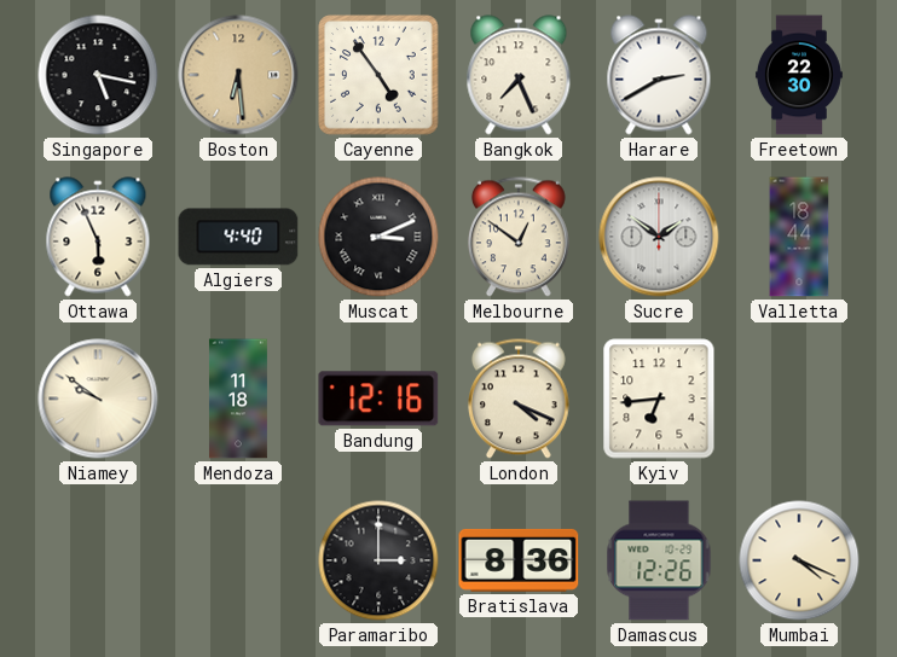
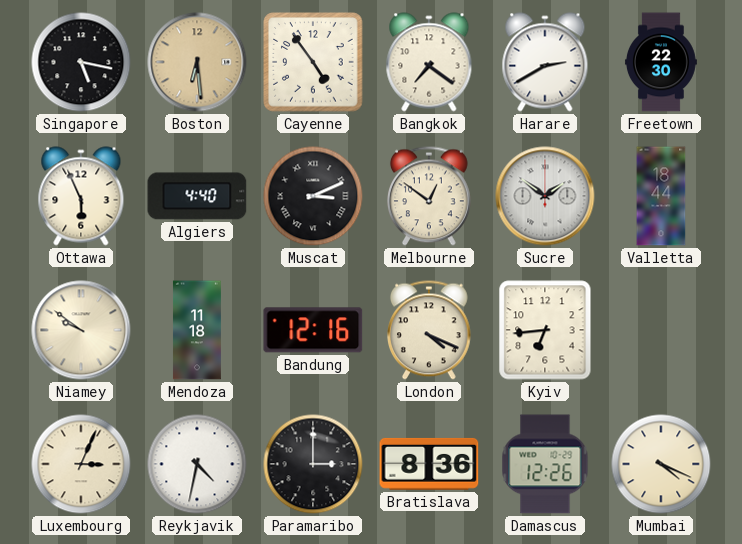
Bangkok: 7:26 -> 7:21 (429, 62)
Luxembourg: none -> 3:04 (81, 464)
Reykjavik: none -> 4:32 (197, 464)
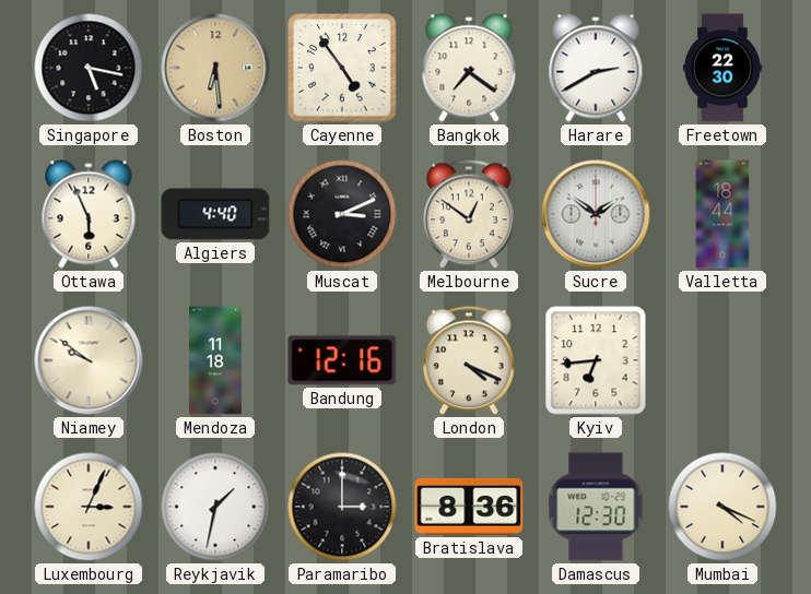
Reykjavik: 4:32 -> 1:32 (215, 507)
Damascus: 12:26 -> 12:30 (596, 507)
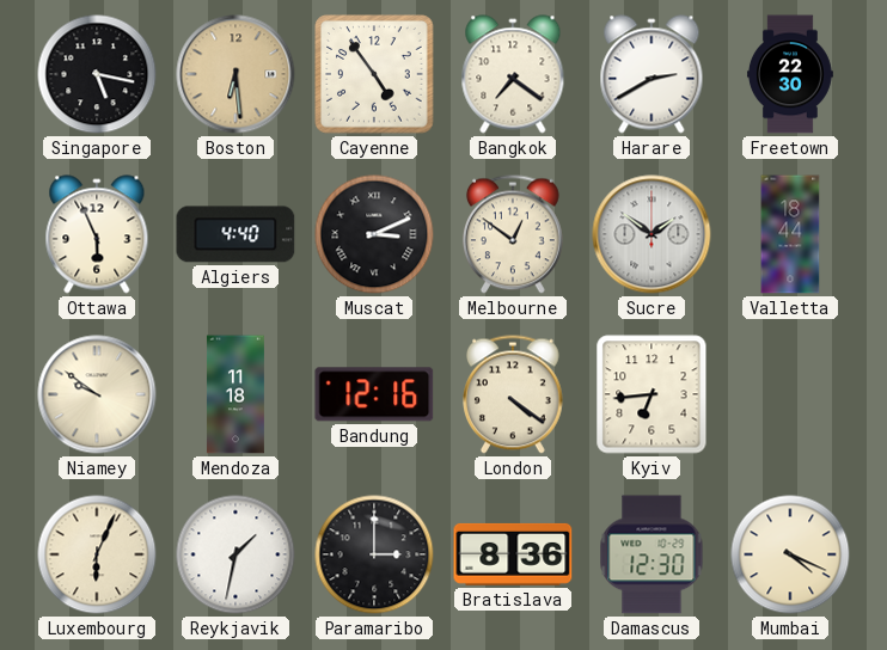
London: 4:19 -> 4:21 (514, 394)
Luxembourg: 3:04 -> 6:04 (97, 554)
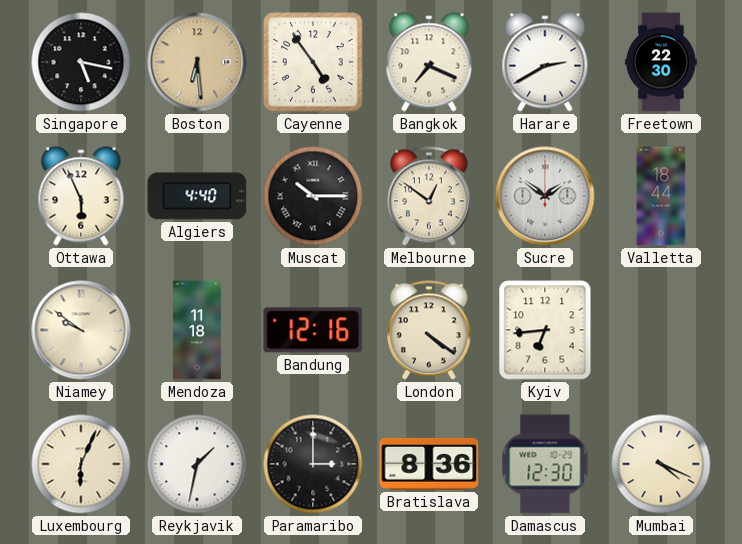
Bangkok: 7:21 -> 7:19 (429, 62)
Muscat: 3:11 -> 10:15 (313, 196)
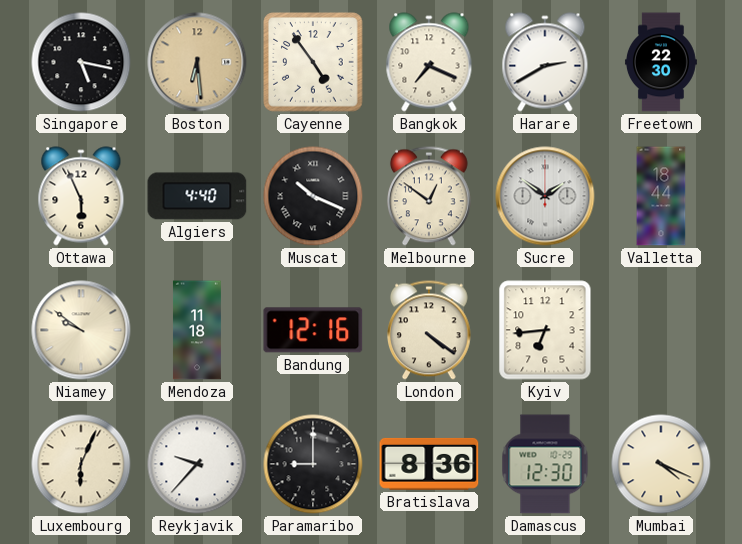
Muscat: 10:15 -> 10:19 (313, 196)
Reykjavik: 1:32 -> 9:37 (197, 464)
Paramaribo: 3:00 -> 9:00 (313, 464)
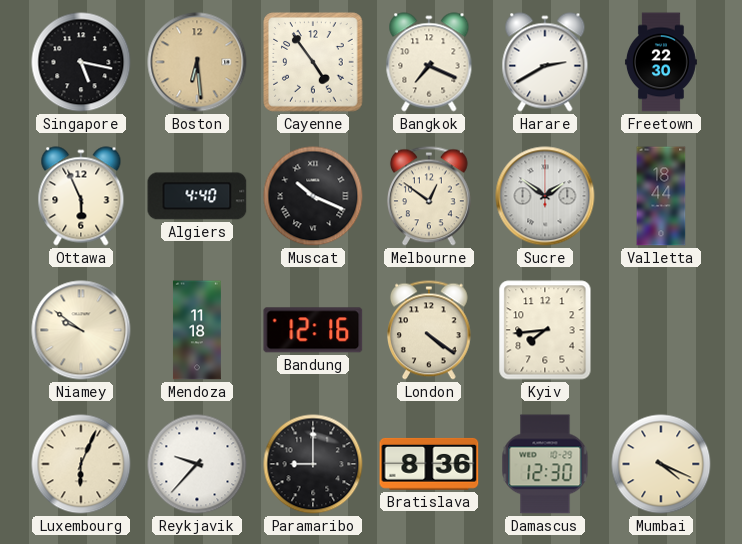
Kyiv: 6:44 -> 7:44 (545, 330)
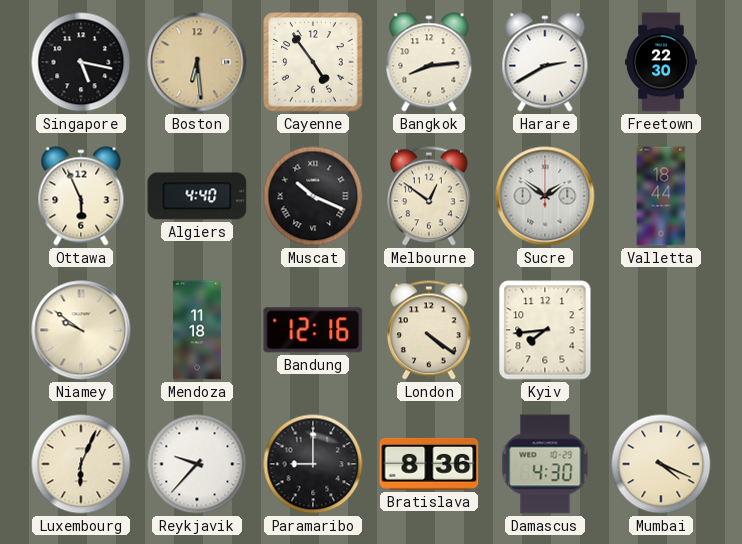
Bangkok: 7:19 -> 8:14 (429, 62)
Damascus: 12:30 -> 4:30 (545, 464)
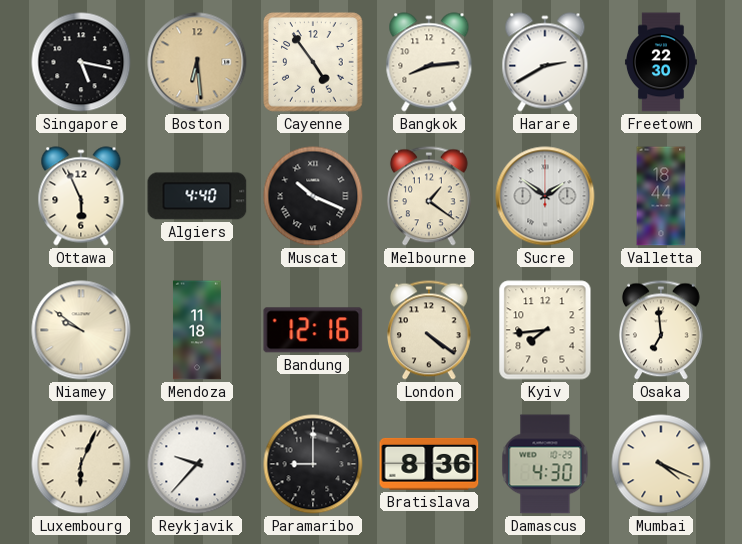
Melbourne: 12:51 -> 1:21 (430, 196)
Osaka: none -> 6:59 (662, 330)
